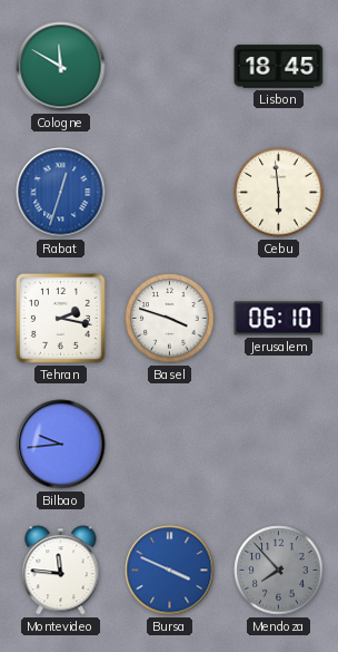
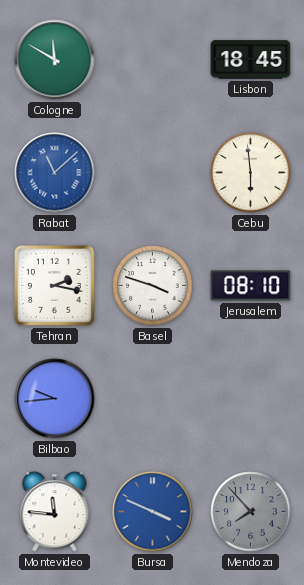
Rabat: 12:33 -> 11:08 (55, 173)
Jerusalem: 06:10 -> 08:10 (251, 286)
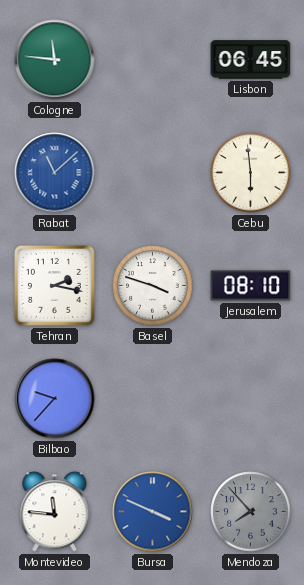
Cologne: 11:50 -> 11:46 (55, 60)
Lisbon: 18:45 -> 06:45 (251, 60)
Bilbao: 9:44 -> 9:37 (55, 399)
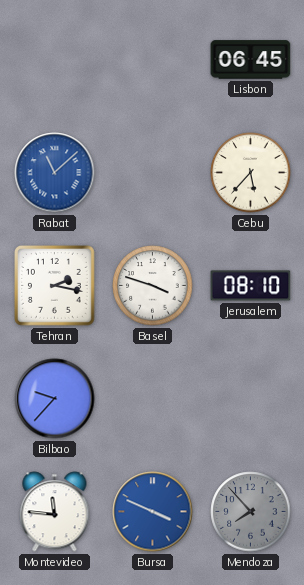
Cologne: 11:46 -> none (55, 60)
Cebu: 5:59 -> 5:37 (251, 173)
